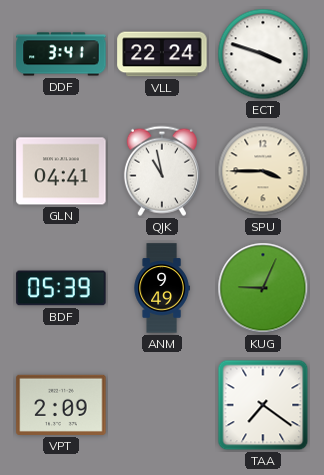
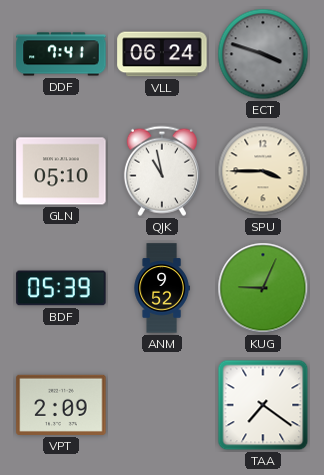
DDF: 3:41 -> 7:41 (61, 54)
VLL: 22:24 -> 06:24 (162, 54)
ECT dial: white -> grey (263, 54)
GLN: 04:41 -> 05:10 (61, 171)
ANM: 9:49 -> 9:52 (162, 288)
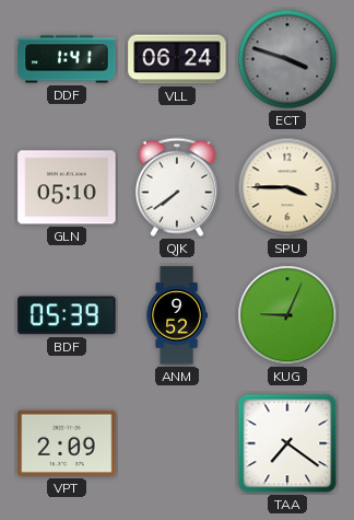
DDF: 7:41 -> 1:41 (67, 59)
QJK: 10:58 -> 7:39 (177, 187)
